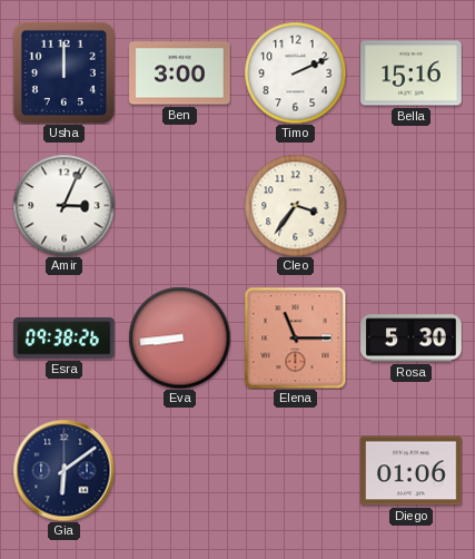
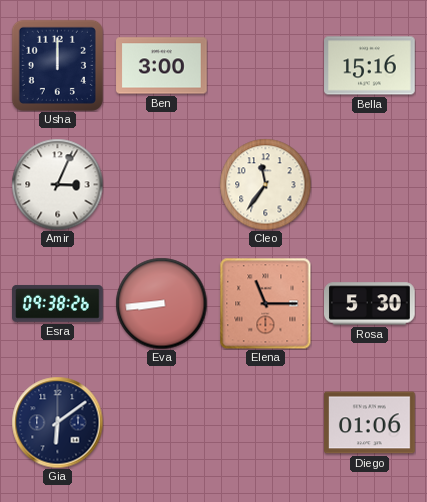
Timo: 2:11 -> none (295, 72)
Cleo: 3:36 -> 11:36 (265, 184)
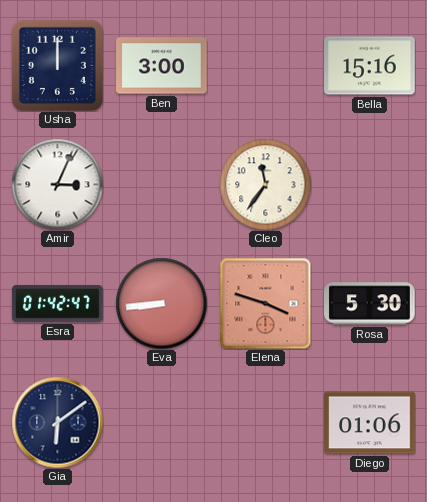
Esra: 09:38 -> 01:42 (58, 303)
Elena: 11:15 -> 3:48 (265, 303)
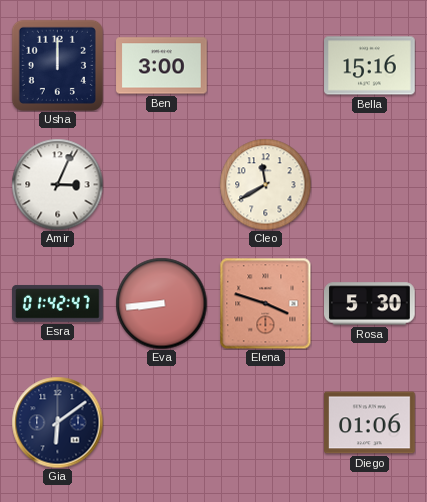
Cleo: 11:36 -> 11:40 (265, 184)
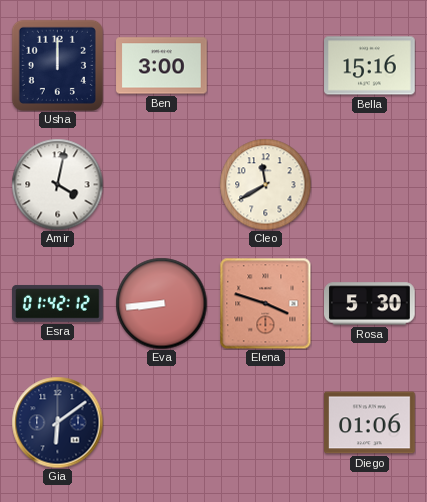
Amir: 3:04 -> 4:02 (57, 184)
Esra: 01:42:47 -> 01:42:12 (58, 303)
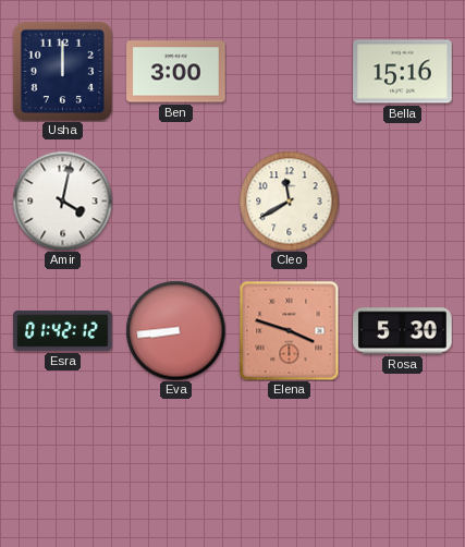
Gia: 6:09 -> none (57, 422)
Diego: 01:06 -> none (370, 423)
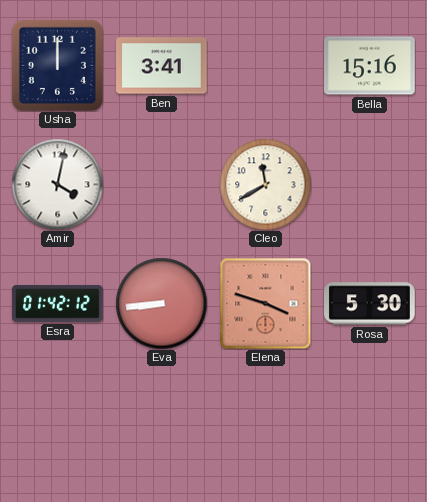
Ben: 3:00 -> 3:41 (162, 66)
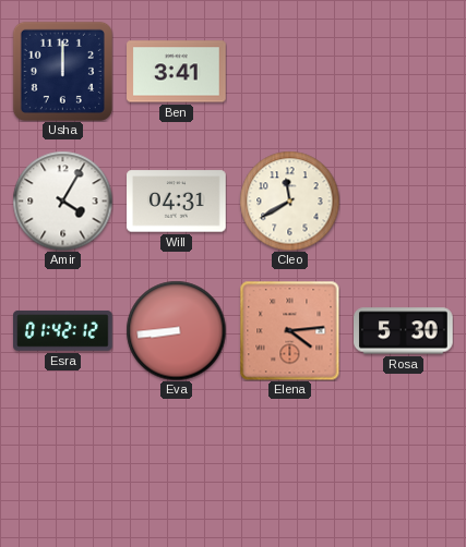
Bella: 15:16 -> none (370, 66)
Amir: 4:02 -> 4:05 (62, 200)
Will: none -> 04:31 (177, 202)
Elena: 3:48 -> 4:14 (289, 330)
